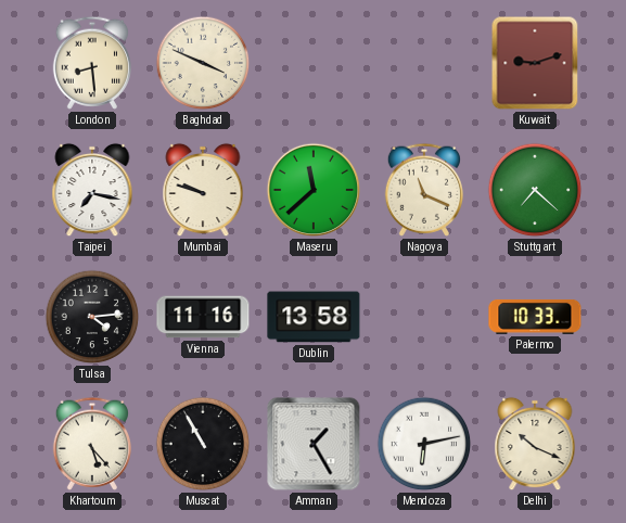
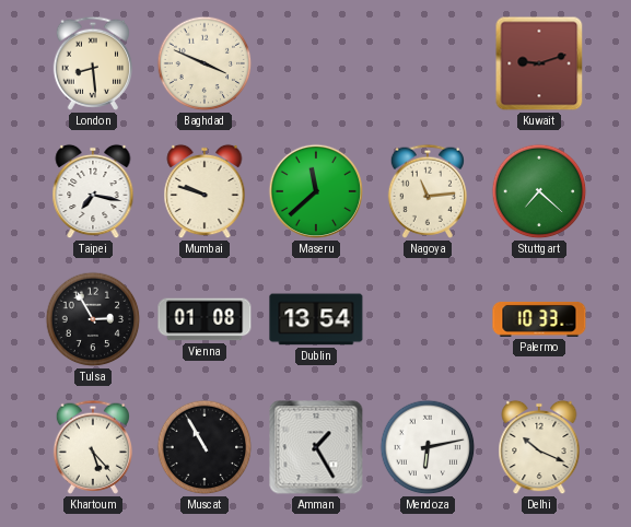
Nagoya: 11:19 -> 11:14 (426, 191)
Tulsa: 4:14 -> 2:55 (93, 319)
Vienna: 11:16 -> 01:08 (205, 319)
Dublin: 13:58 -> 13:54 (316, 319)
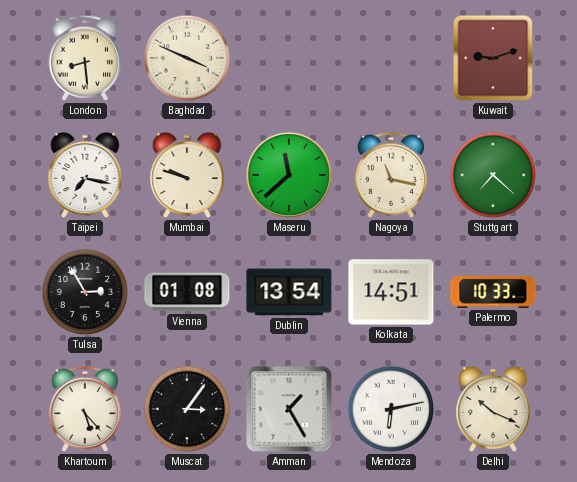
Nagoya: 11:14 -> 11:17 (390, 175)
Kolkata: none -> 14:51 (391, 292)
Muscat: 10:55 -> 3:06 (187, 409)
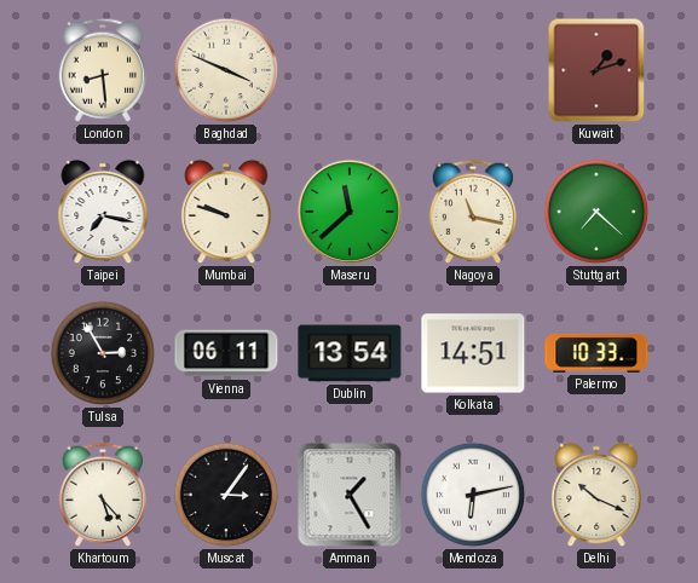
Kuwait: 9:12 -> 1:12 (596, 70)
Vienna: 01:08 -> 06:11 (226, 353)
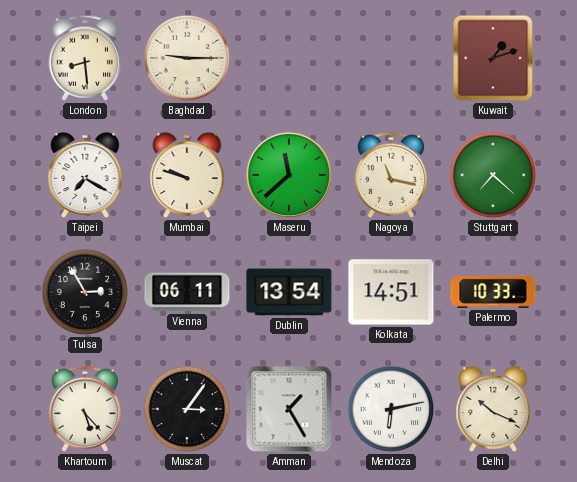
Baghdad: 3:49 -> 9:15 (187, 58)
Taipei: 7:17 -> 7:20 (85, 175)
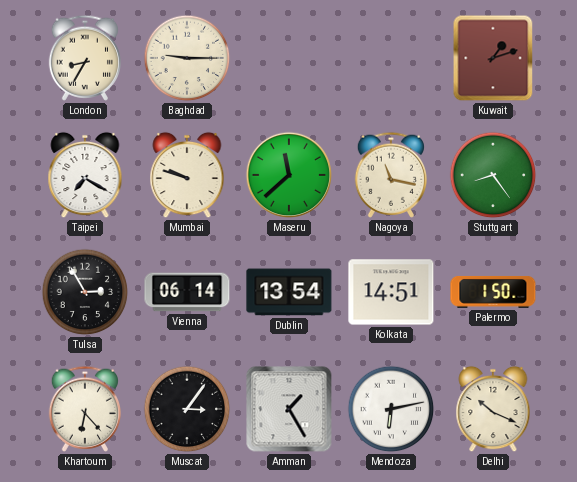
London: 8:29 -> 8:35 (84, 58)
Stuttgart: 7:22 -> 8:24 (493, 175)
Vienna: 06:11 -> 06:14 (187, 292)
Palermo: 10:33 -> 1:50 (493, 292)
Khartoum: 5:23 -> 6:23 (84, 409)
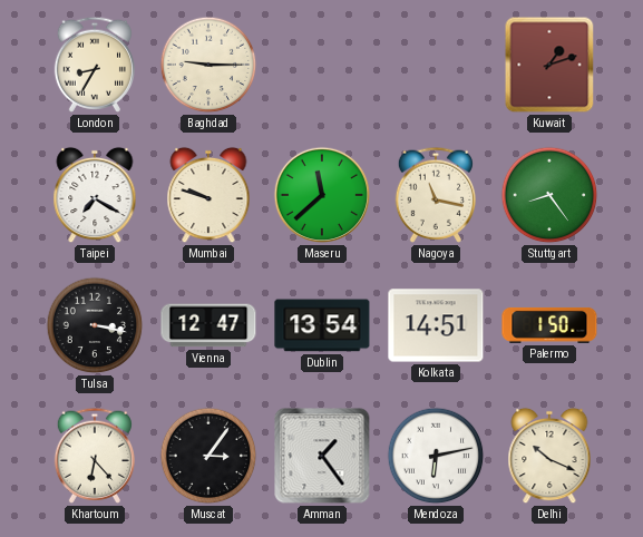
Tulsa: 2:55 -> 3:17 (95, 325)
Vienna: 06:14 -> 12:47 (208, 325)
Amman: 1:25 -> 1:24 (322, 456)
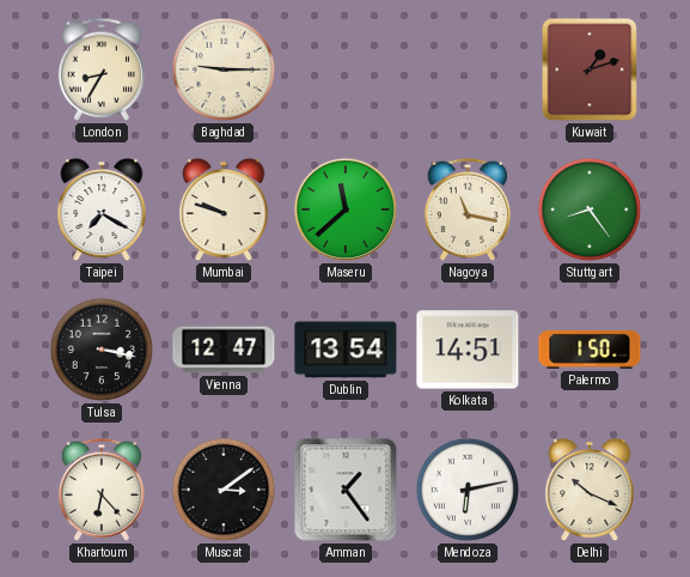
Muscat: 3:06 -> 3:09 (224, 490)
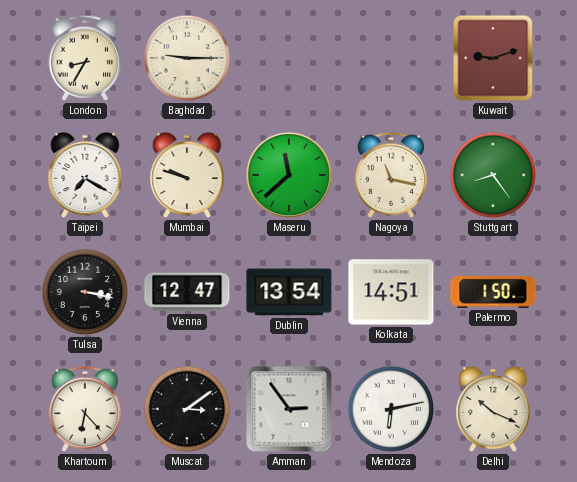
Kuwait: 1:12 -> 9:12 (493, 58)
Amman: 1:24 -> 2:54 (289, 409)
